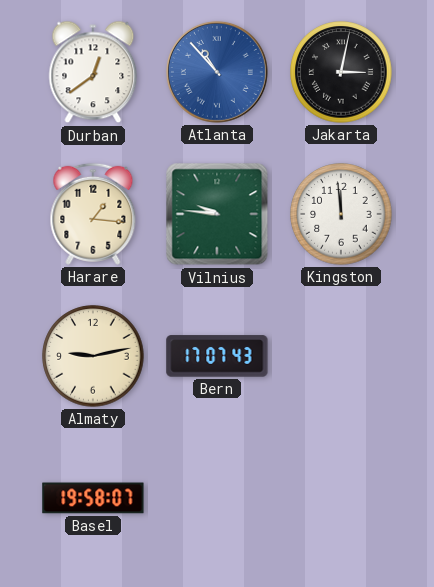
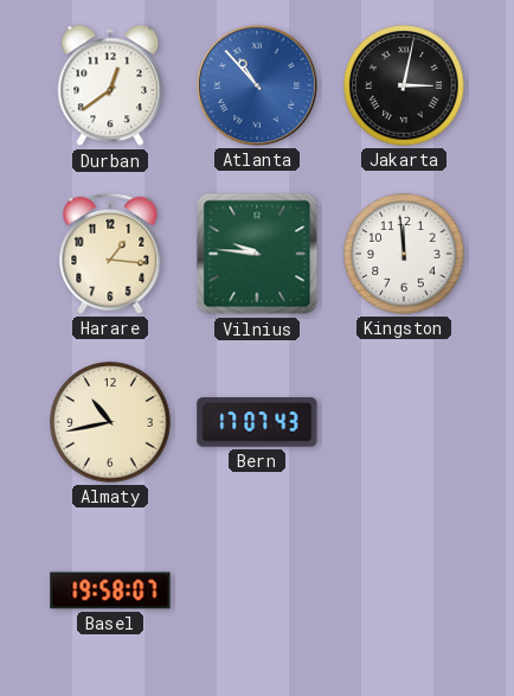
Almaty: 9:13 -> 10:43 (110, 422)
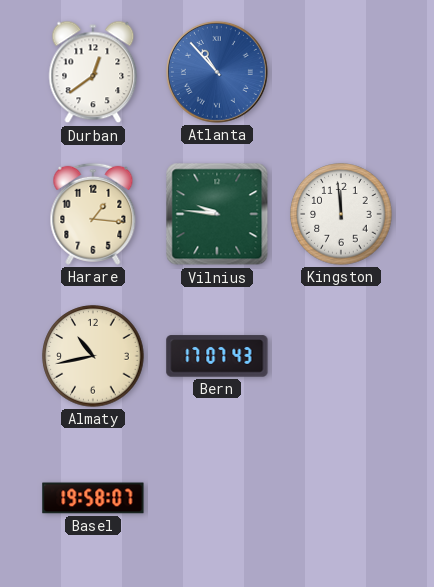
Jakarta: 3:02 -> none (404, 85)
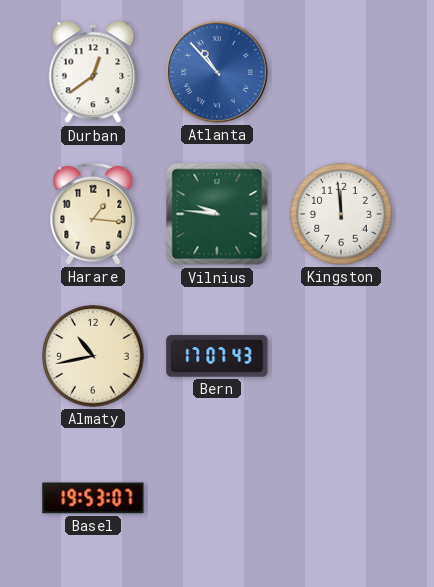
Basel: 19:58 -> 19:53 (93, 498)
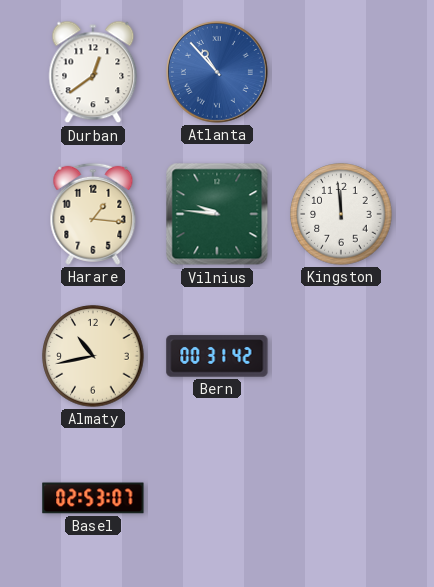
Bern: 17:07 -> 00:31 (217, 356)
Basel: 19:53 -> 02:53 (93, 498)
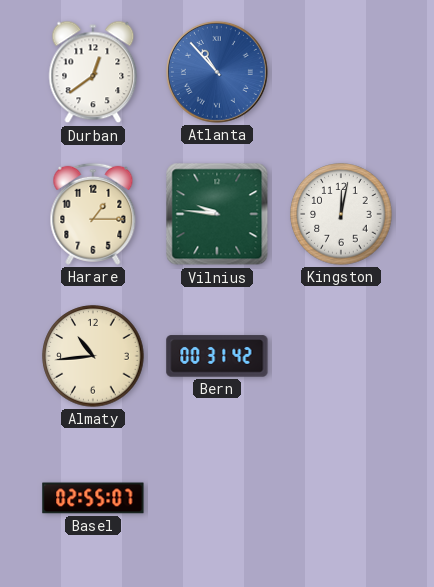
Harare: 1:16 -> 1:15 (93, 214)
Kingston: 11:59 -> 12:02 (341, 214)
Almaty: 10:43 -> 10:44 (93, 356)
Basel: 02:53 -> 02:55 (93, 498)
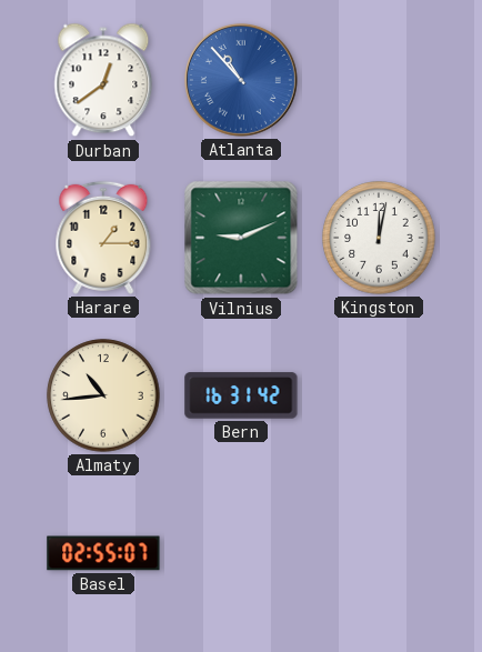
Vilnius: 9:46 -> 9:11 (241, 238)
Bern: 00:31 -> 16:31 (241, 395)
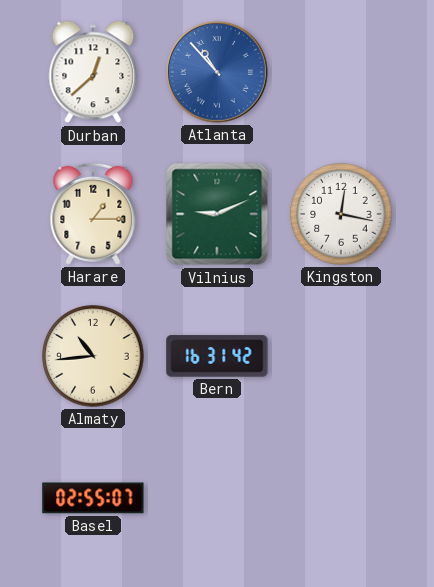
Durban: 12:39 -> 12:38 (93, 72)
Kingston: 12:02 -> 12:17 (341, 214)
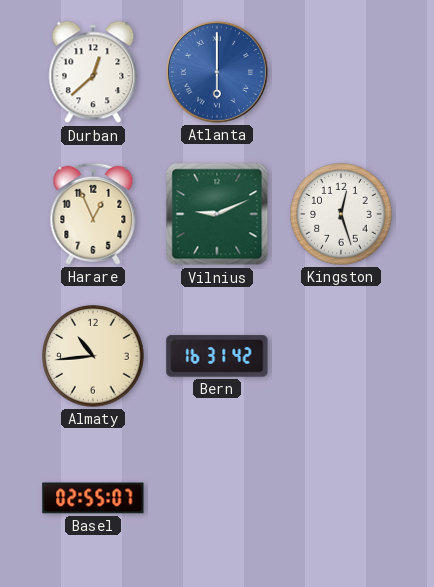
Atlanta: 10:53 -> 6:00 (217, 72)
Harare: 1:15 -> 12:56 (93, 214)
Kingston: 12:17 -> 12:27 (341, 214)
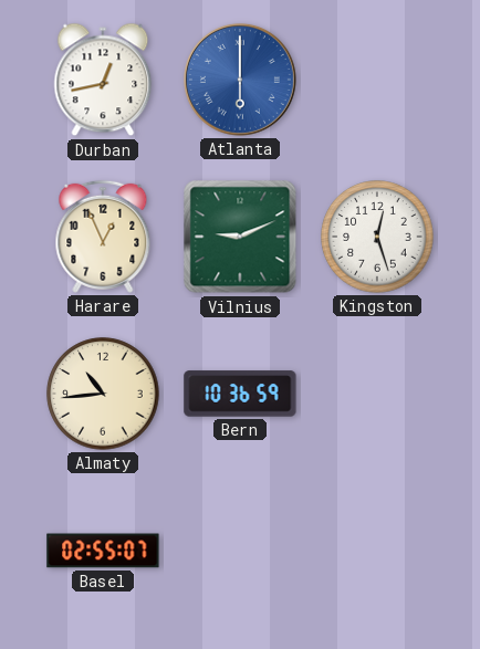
Durban: 12:38 -> 12:43 (103, 80)
Bern: 16:31 -> 10:36 (240, 394)
